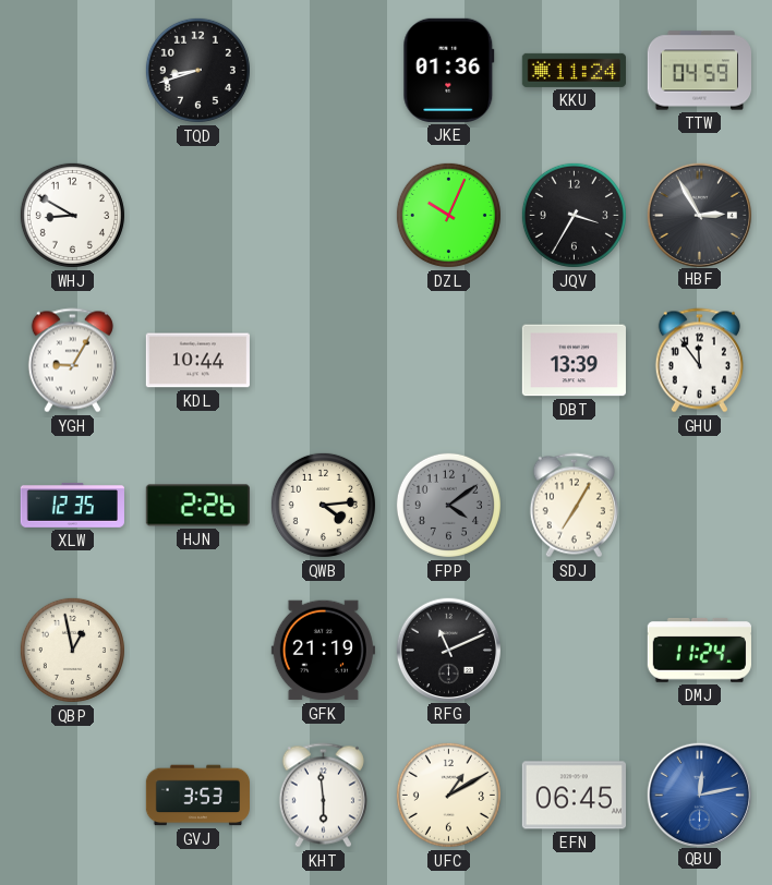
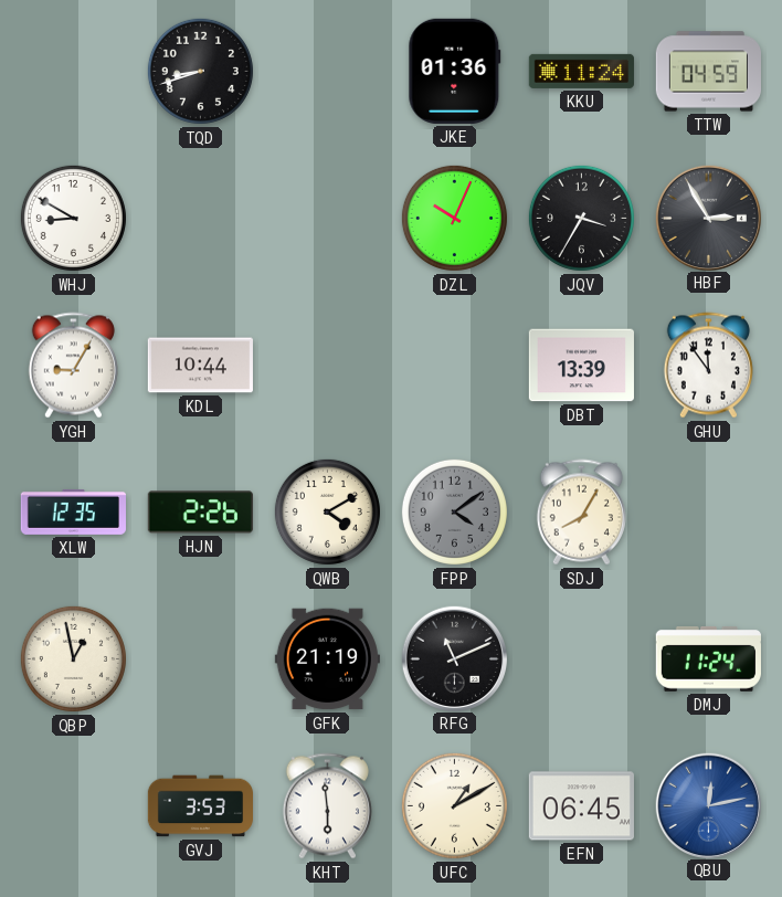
QWB: 4:14 -> 4:10 (327, 511)
SDJ: 7:05 -> 8:05 (581, 513)
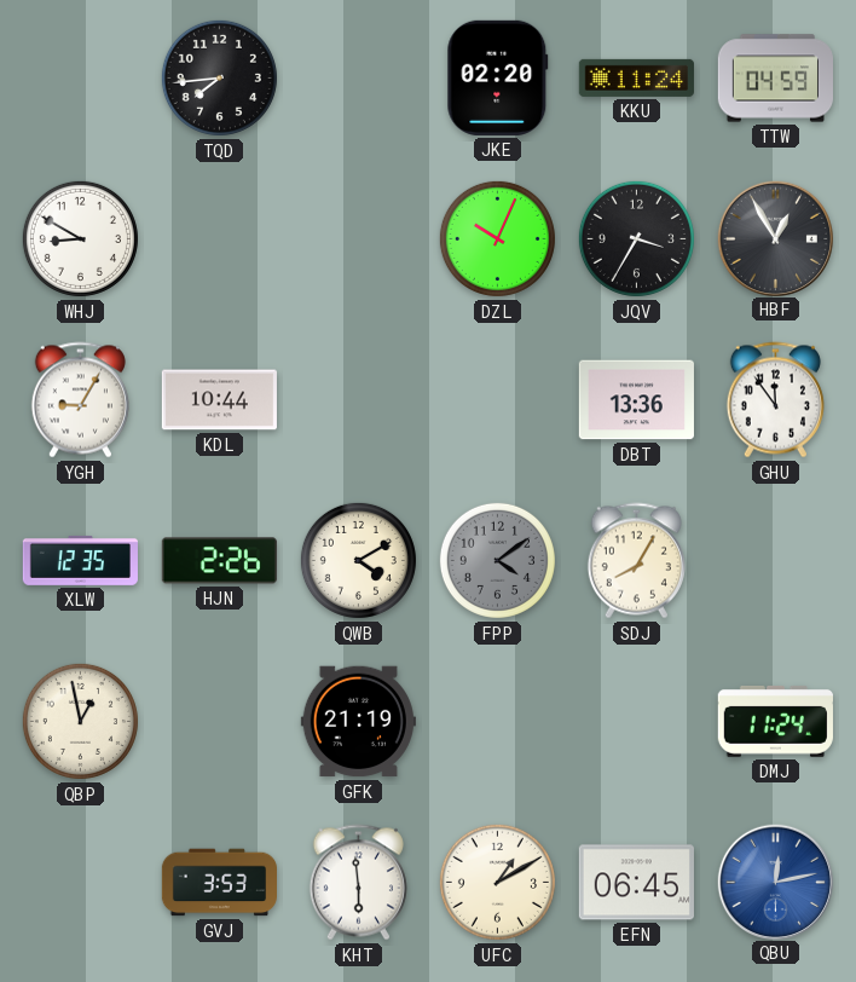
TQD: 8:42 -> 7:44 (219, 77)
JKE: 01:36 -> 02:20 (498, 77)
HBF: 2:55 -> 12:55 (775, 238)
DBT: 13:39 -> 13:36 (636, 400)
RFG: 11:11 -> none (454, 658)
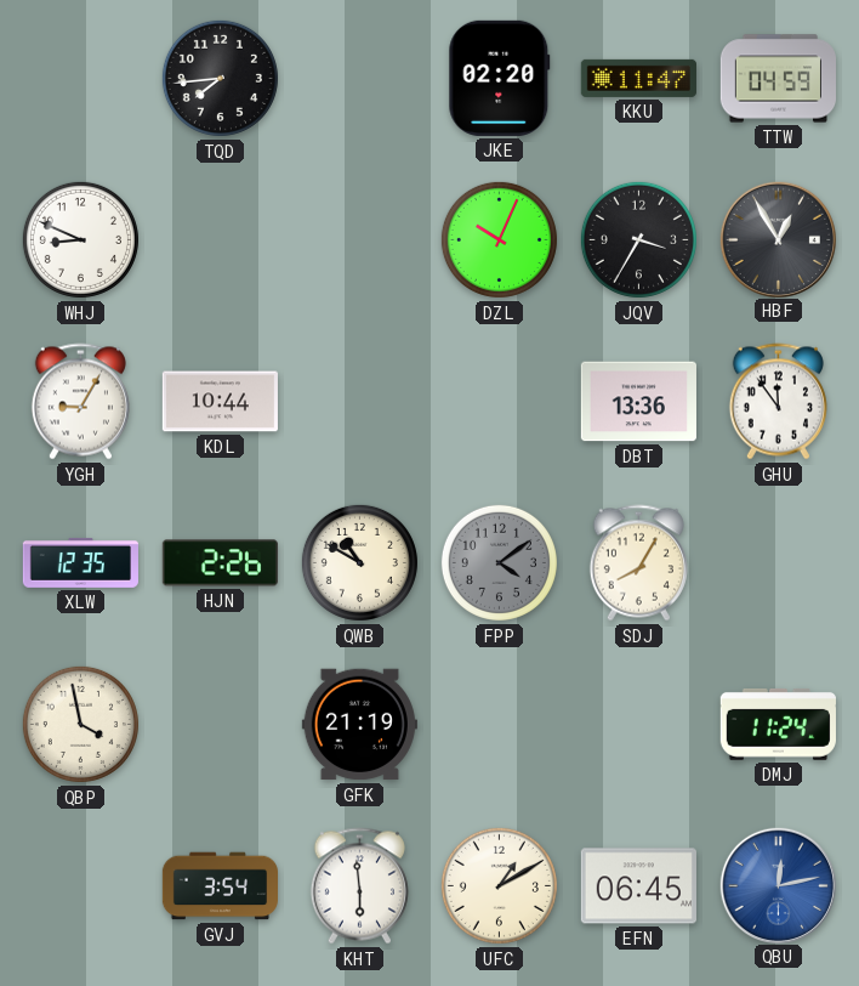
KKU: 11:24 -> 11:47 (638, 78)
WHJ: 8:50 -> 8:49 (80, 239)
QWB: 4:10 -> 10:50 (359, 562)
QBP: 12:58 -> 3:58 (80, 724)
GVJ: 3:53 -> 3:54 (220, 886)
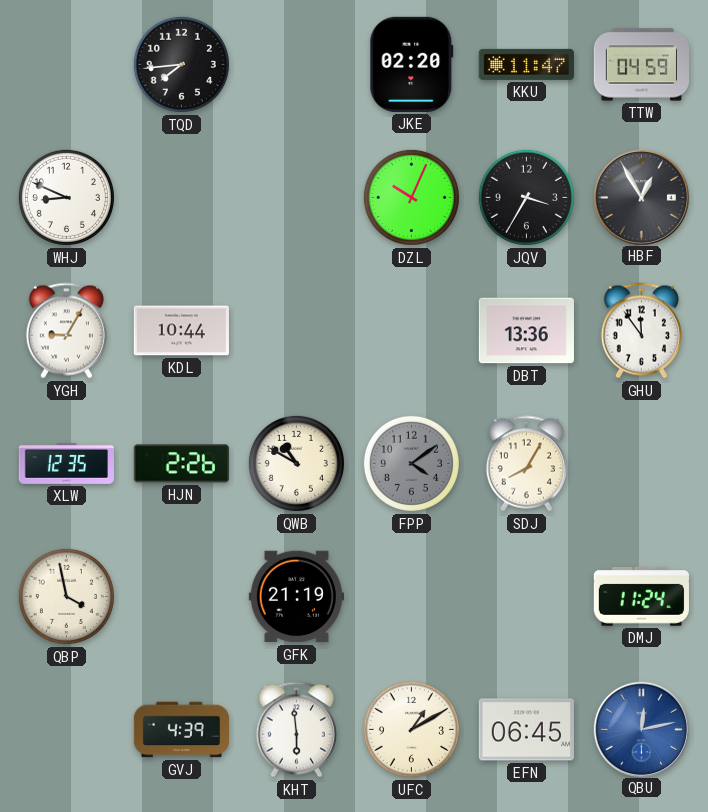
GVJ: 3:54 -> 4:39 (181, 730)
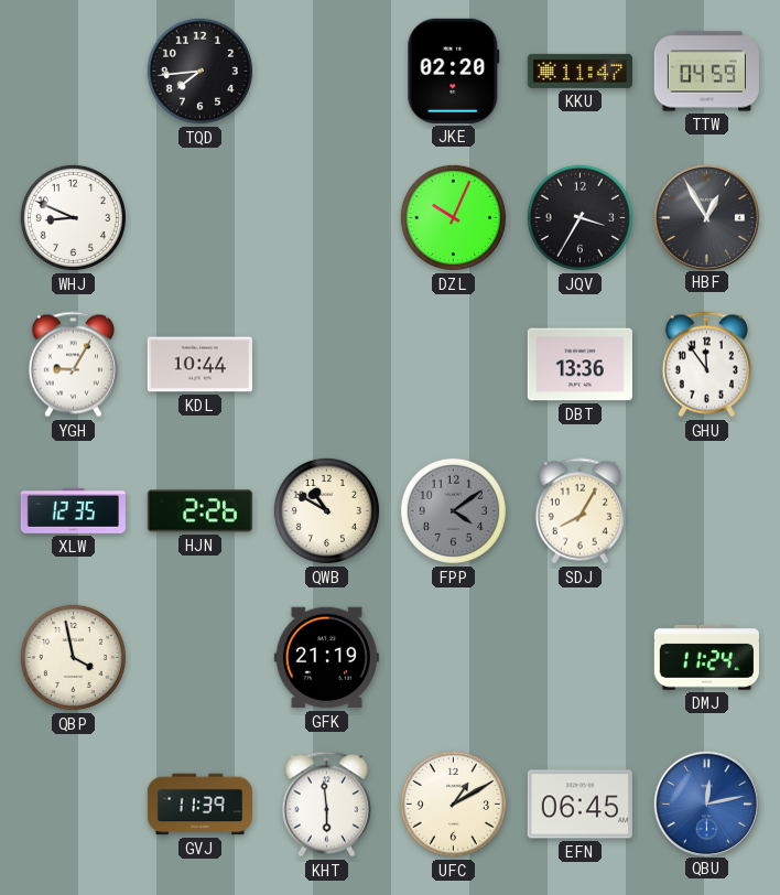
GVJ: 4:39 -> 11:39 (199, 805)
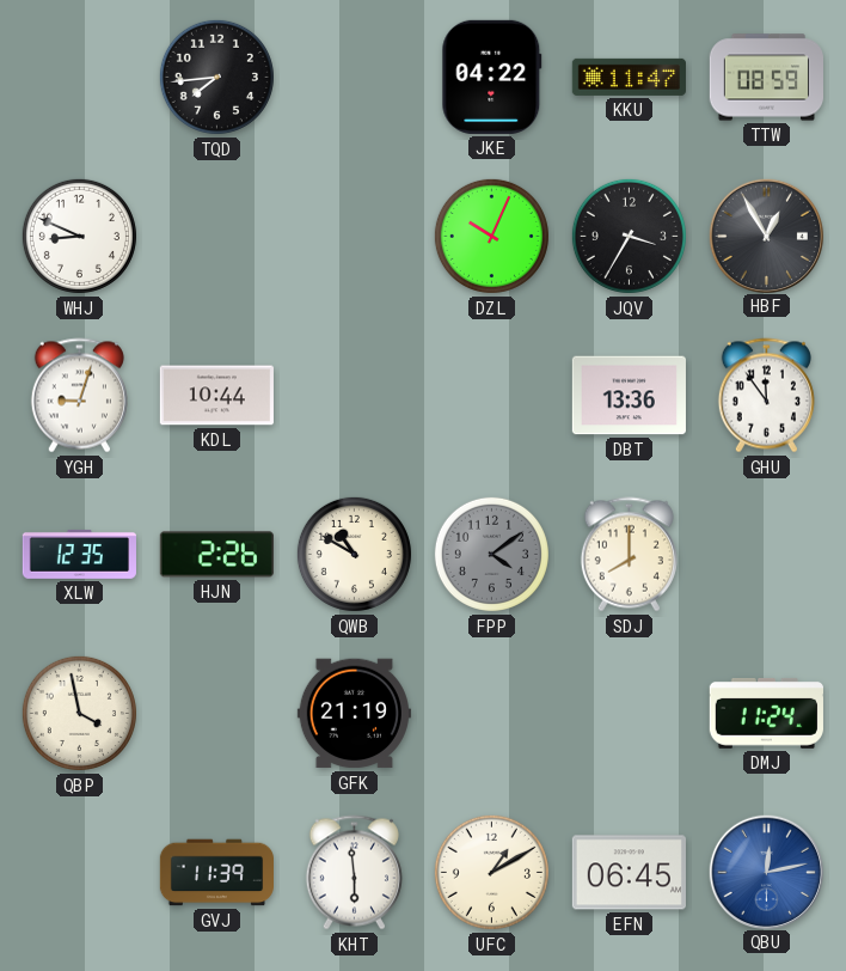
JKE: 02:20 -> 04:22 (492, 77)
TTW: 04:59 -> 08:59 (766, 78)
YGH: 9:05 -> 9:03 (79, 396)
SDJ: 8:05 -> 8:00 (629, 555)
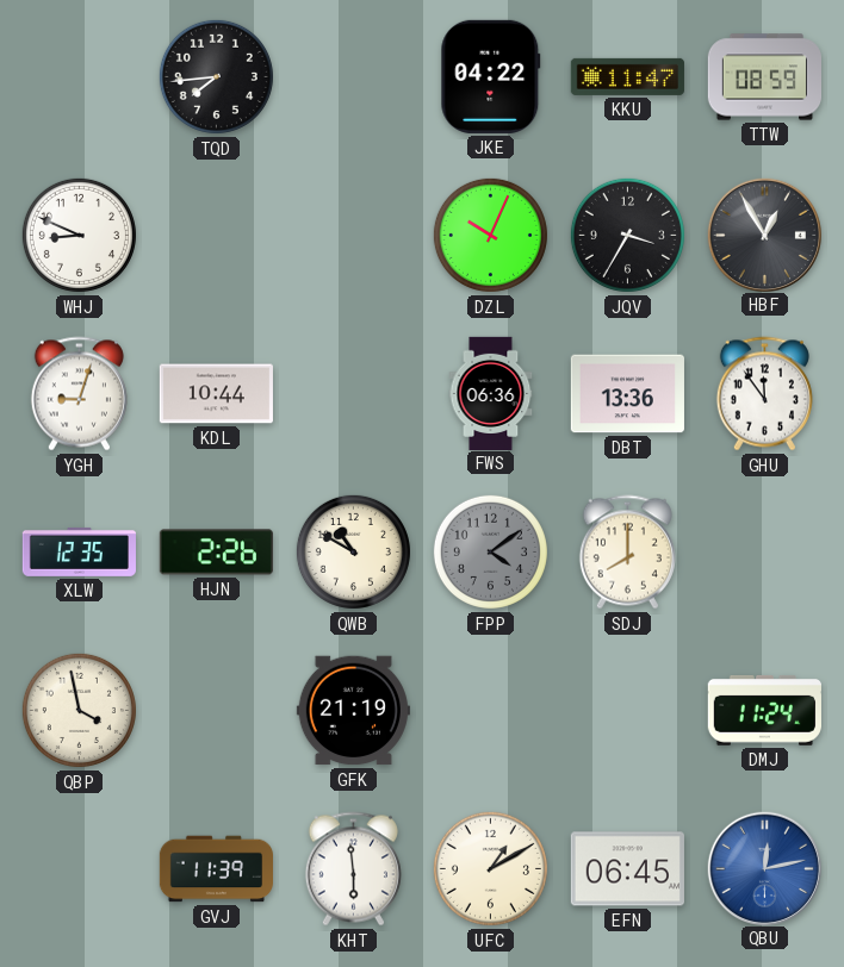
FWS: none -> 06:36 (491, 393)
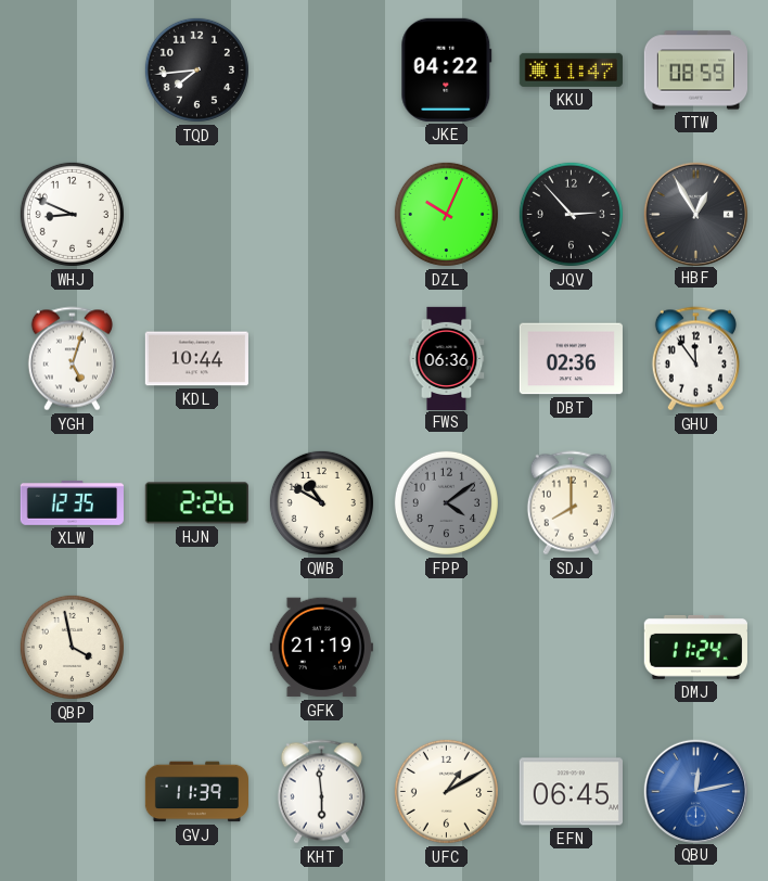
JQV: 3:35 -> 2:53 (571, 214)
YGH: 9:03 -> 5:03 (72, 359)
DBT: 13:36 -> 02:36 (571, 359)
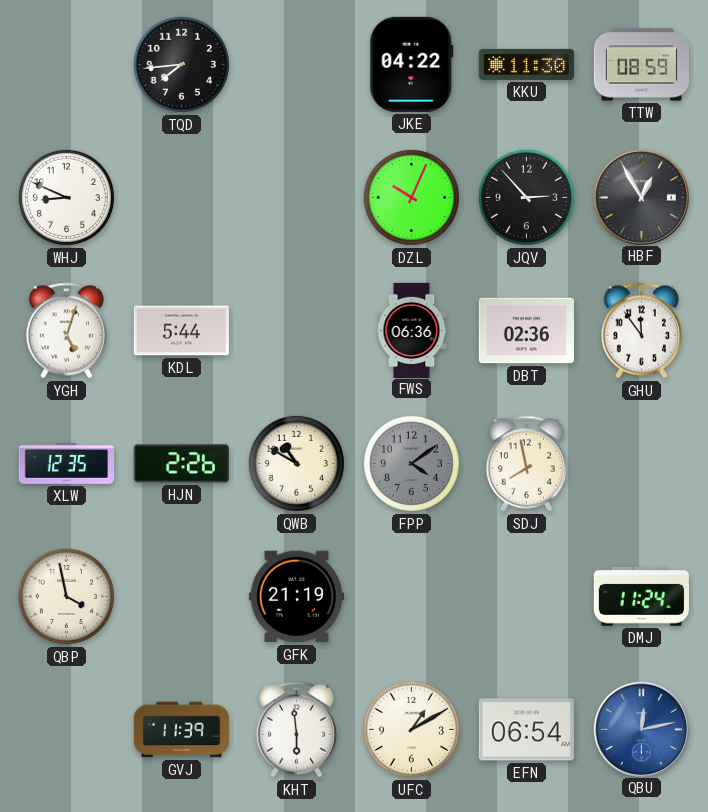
KKU: 11:47 -> 11:30 (526, 64)
KDL: 10:44 -> 5:44 (181, 331)
SDJ: 8:00 -> 7:58 (526, 464)
EFN: 06:45 -> 06:54 (526, 730)
